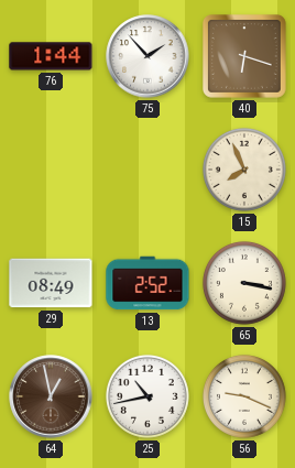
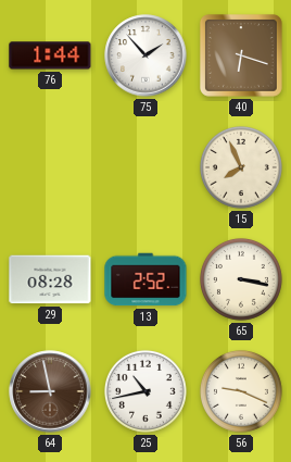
29: 08:49 -> 08:28 (50, 279)
64: 12:58 -> 8:58 (50, 391)
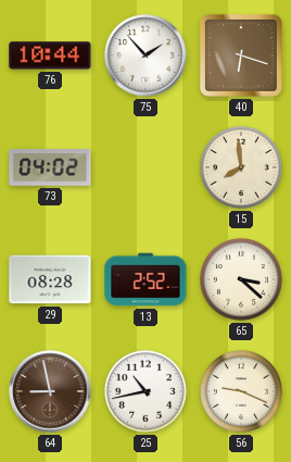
76: 1:44 -> 10:44 (50, 55)
73: none -> 04:02 (50, 168)
15: 7:56 -> 7:59 (241, 167)
65: 3:17 -> 3:22 (241, 279)
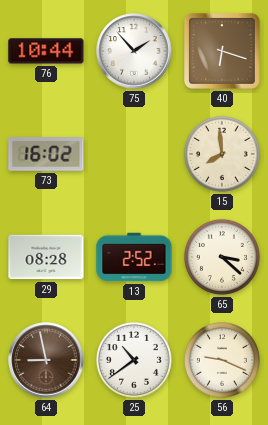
73: 04:02 -> 16:02 (46, 155)
25: 10:43 -> 10:39 (134, 360)
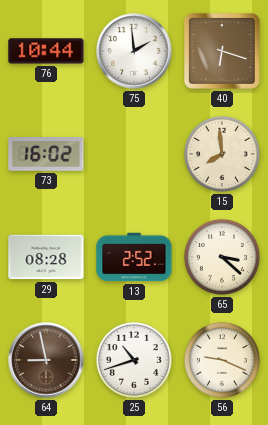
75: 1:53 -> 1:59 (134, 51)
25: 10:39 -> 10:42 (134, 360)
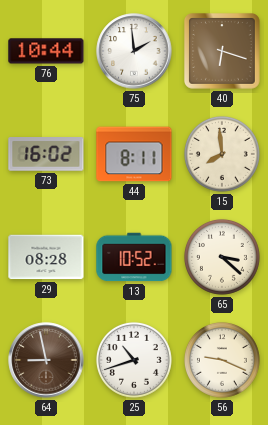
44: none -> 8:11 (134, 154)
13: 2:52 -> 10:52 (134, 257)
